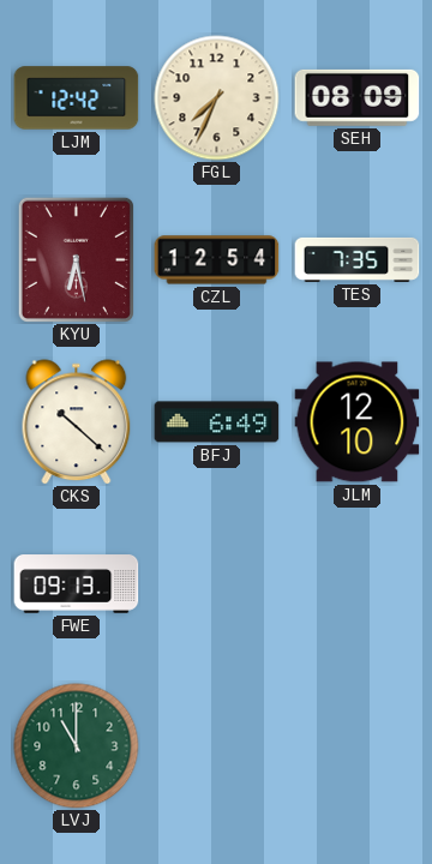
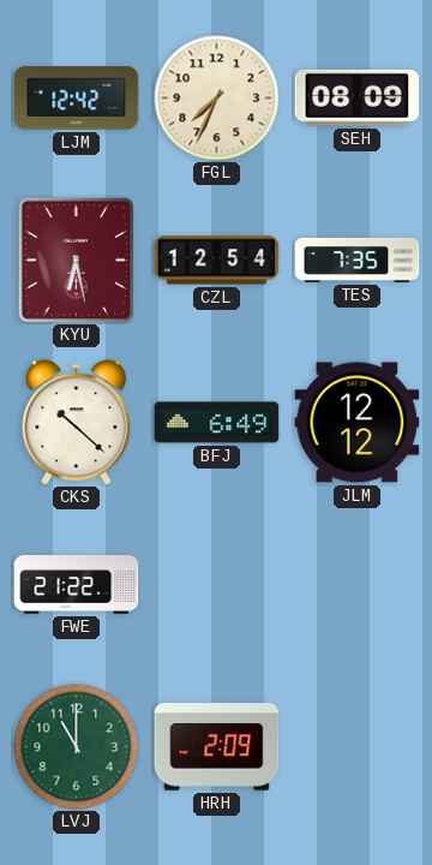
JLM: 12:10 -> 12:12 (358, 423)
FWE: 09:13 -> 21:22 (77, 585)
HRH: none -> 2:09 (217, 747)
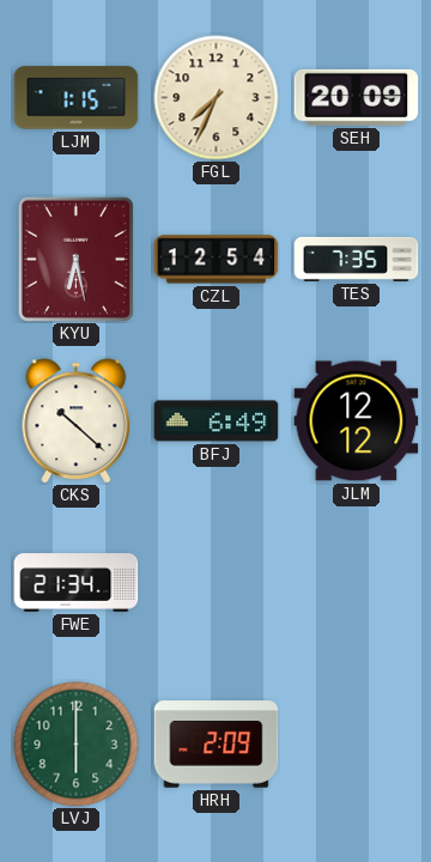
LJM: 12:42 -> 1:15 (77, 98)
SEH: 08:09 -> 20:09 (357, 97)
FWE: 21:22 -> 21:34 (77, 583)
LVJ: 11:00 -> 6:00 (77, 745)
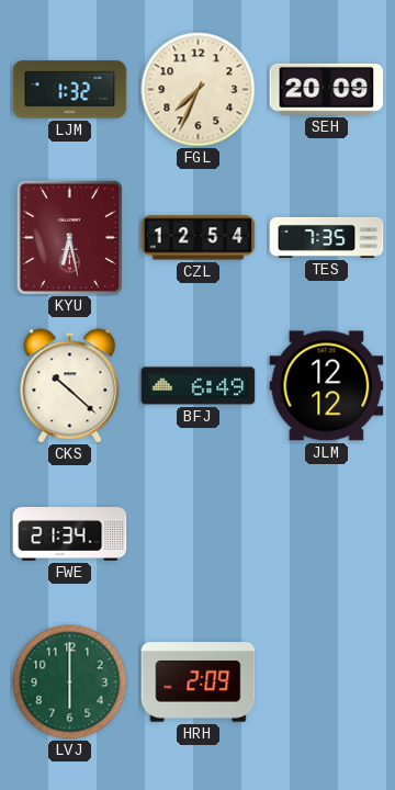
LJM: 1:15 -> 1:32 (70, 90)
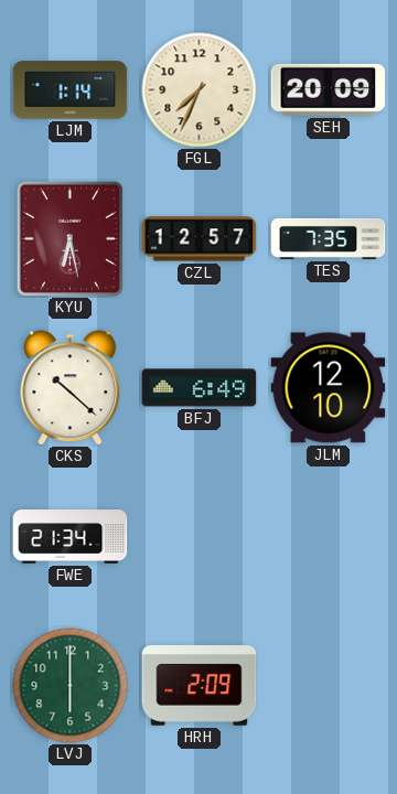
LJM: 1:32 -> 1:14 (71, 90)
CZL: 12:54 -> 12:57 (200, 239)
JLM: 12:12 -> 12:10 (329, 388)
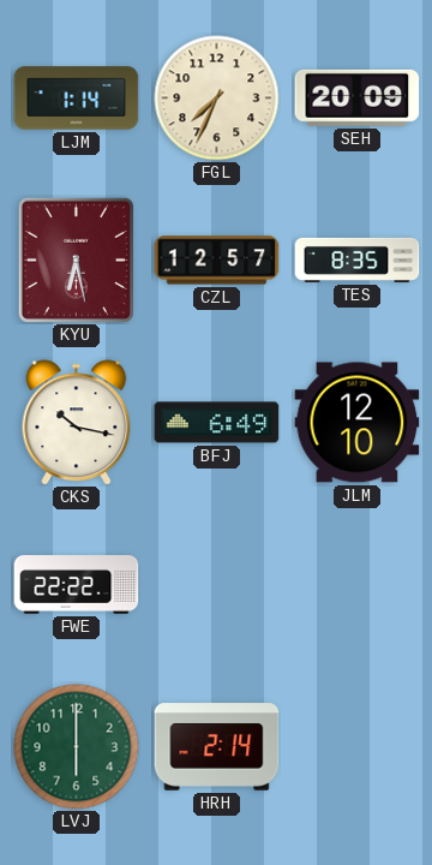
TES: 7:35 -> 8:35 (358, 259)
CKS: 10:22 -> 10:17 (77, 423)
FWE: 21:34 -> 22:22 (77, 585)
HRH: 2:09 -> 2:14 (217, 747)
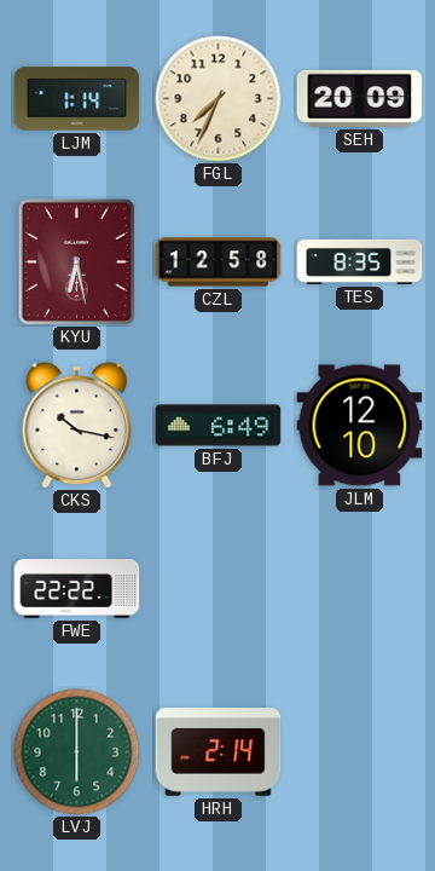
CZL: 12:57 -> 12:58 (219, 263)
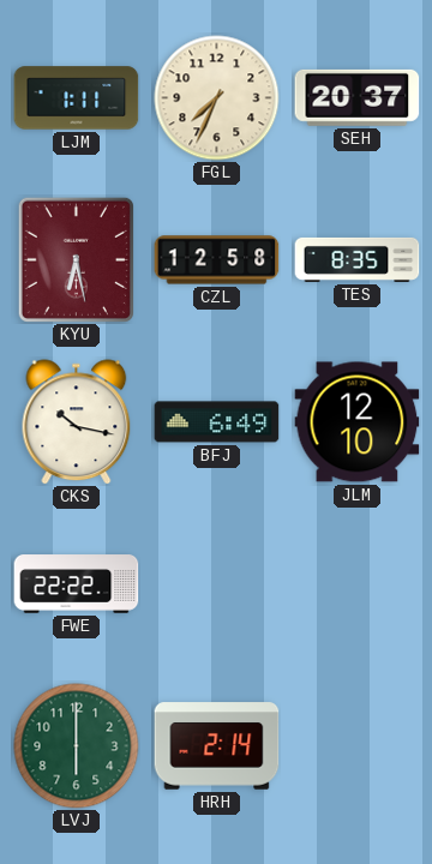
LJM: 1:14 -> 1:11 (77, 98)
SEH: 20:09 -> 20:37 (358, 97)
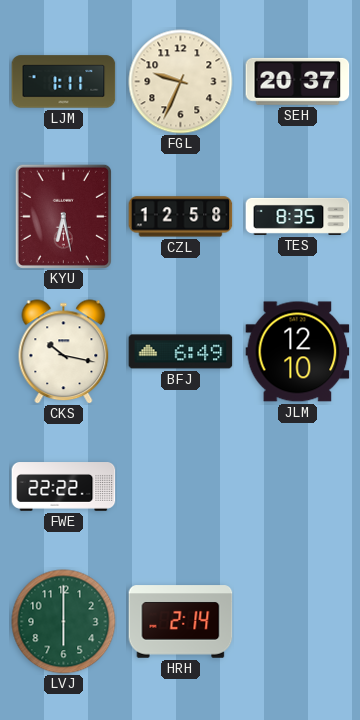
FGL: 7:34 -> 9:34 (181, 82)
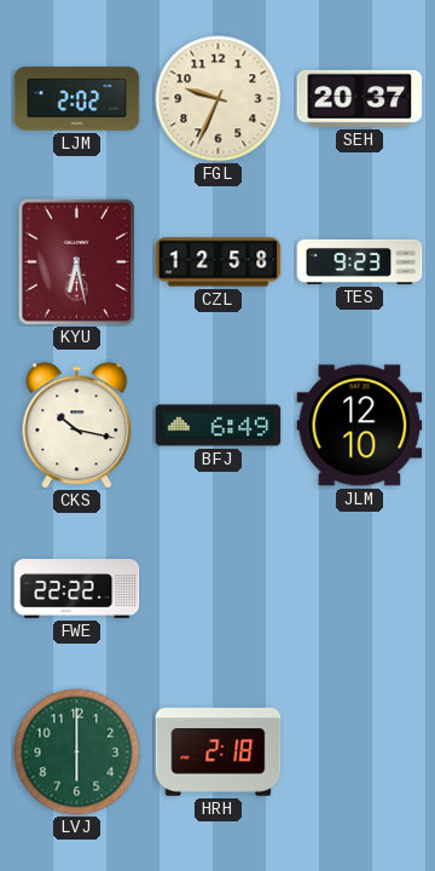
LJM: 1:11 -> 2:02 (77, 99)
TES: 8:35 -> 9:23 (360, 261)
HRH: 2:14 -> 2:18 (219, 752)
